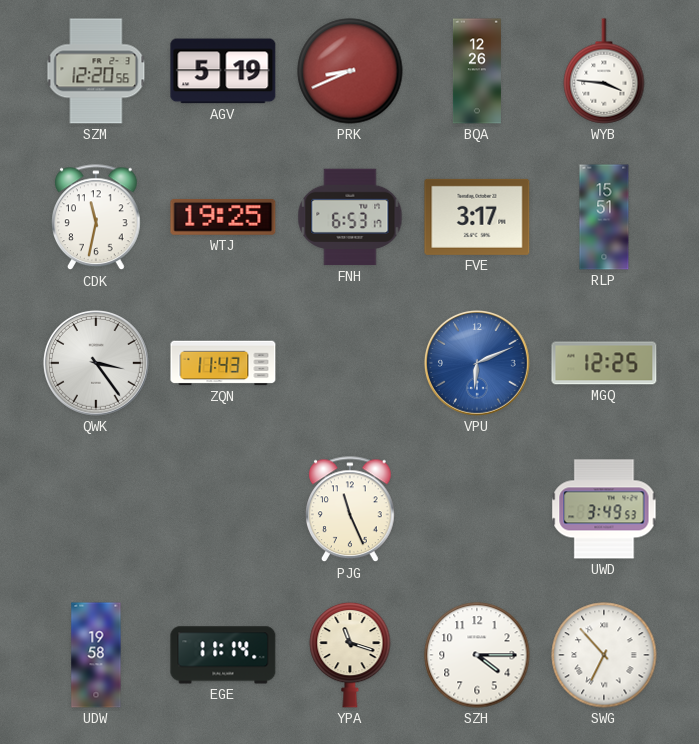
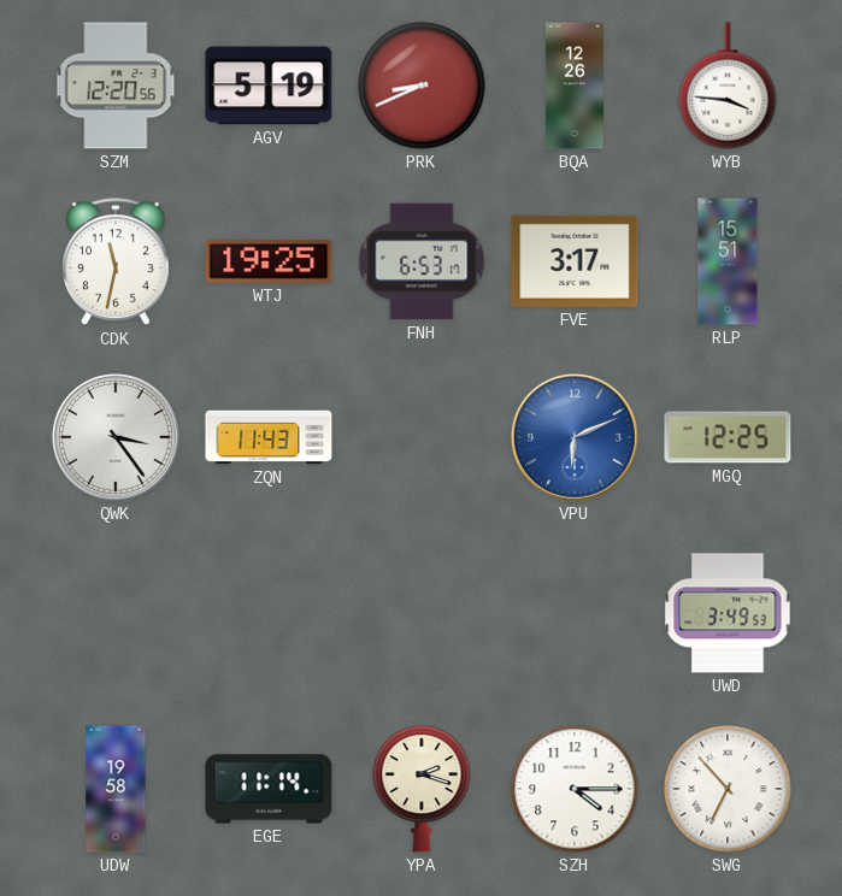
PJG: 11:26 -> none (351, 510)
YPA: 11:18 -> 2:18 (422, 789)
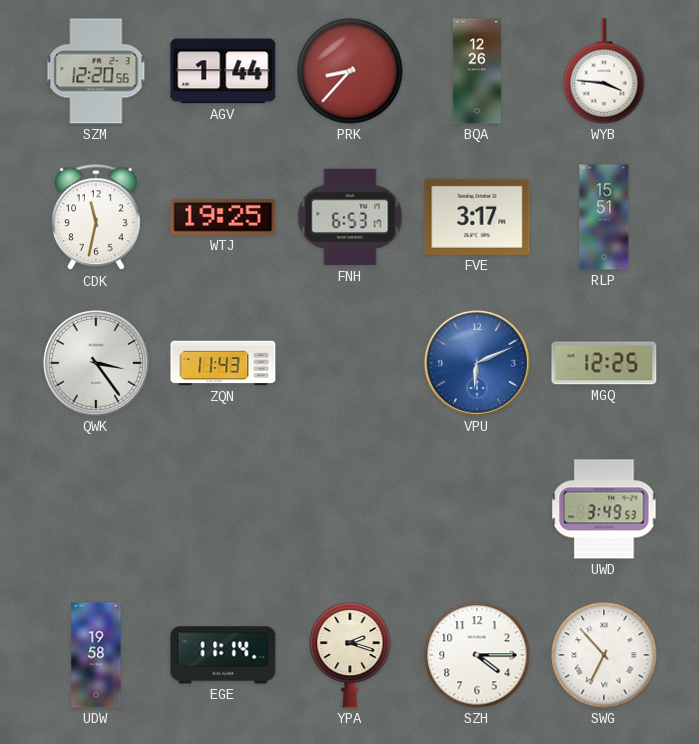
AGV: 5:19 -> 1:44 (223, 71)
PRK: 8:41 -> 8:37 (350, 71)
